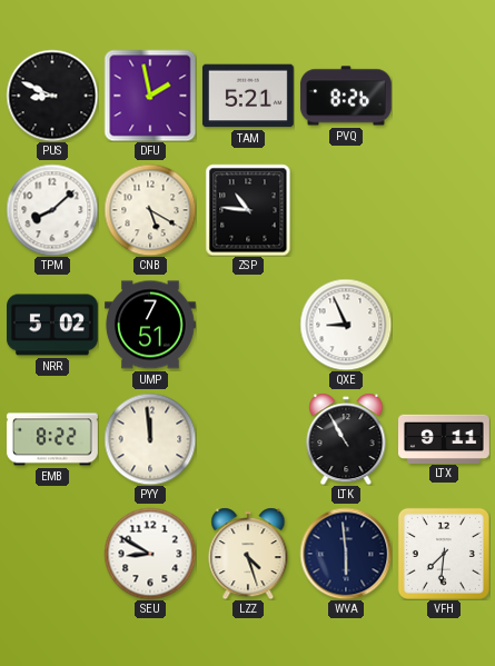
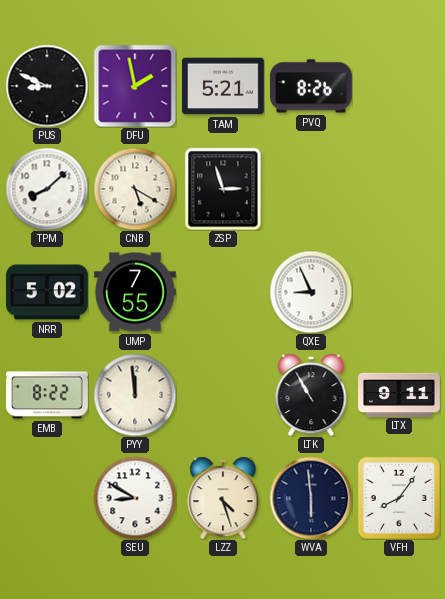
ZSP: 10:46 -> 2:57 (223, 189)
UMP: 7:51 -> 7:55 (136, 292)
VFH: 7:31 -> 8:06 (399, 498)
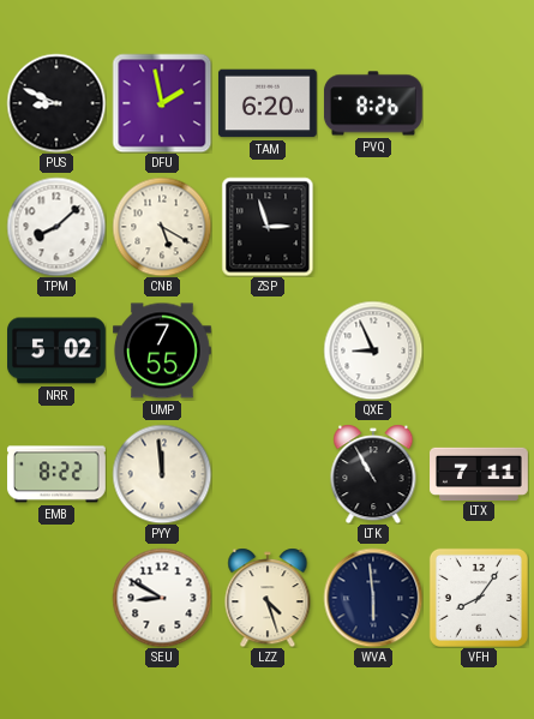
TAM: 5:21 -> 6:20 (268, 103)
LTX: 9:11 -> 7:11 (480, 473)
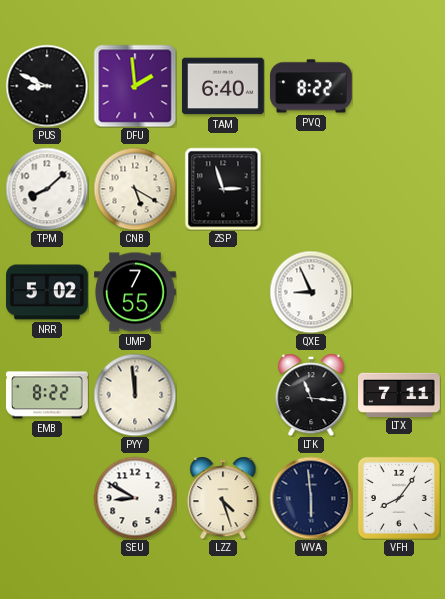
DFU: 1:58 -> 1:59 (135, 86)
TAM: 6:20 -> 6:40 (223, 86)
PVQ: 8:26 -> 8:22 (311, 86)
LTK: 10:55 -> 11:16 (311, 395)
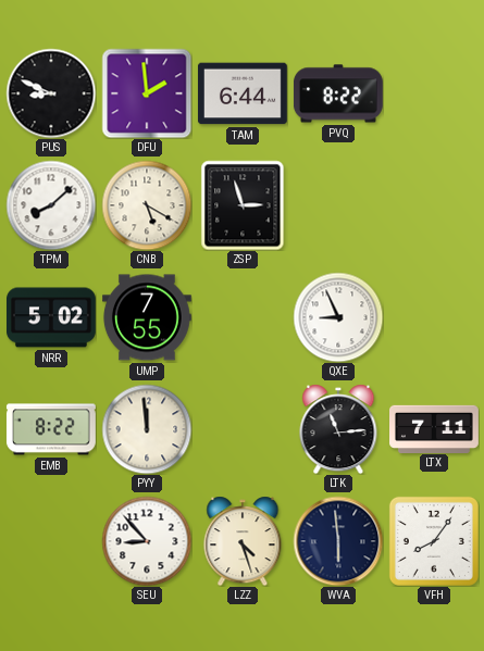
TAM: 6:40 -> 6:44 (243, 93)
LTK: 11:16 -> 11:14 (338, 429)
SEU: 8:50 -> 8:53 (147, 541)
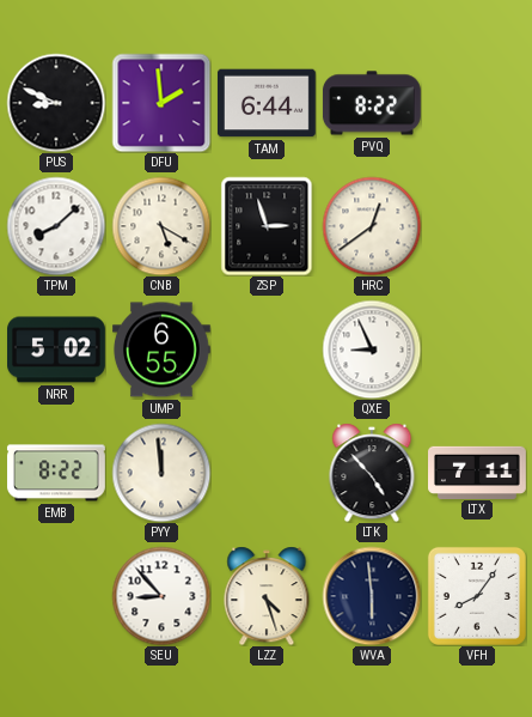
HRC: none -> 12:39 (372, 226)
UMP: 7:55 -> 6:55 (163, 350)
LTK: 11:14 -> 4:53 (372, 473)
